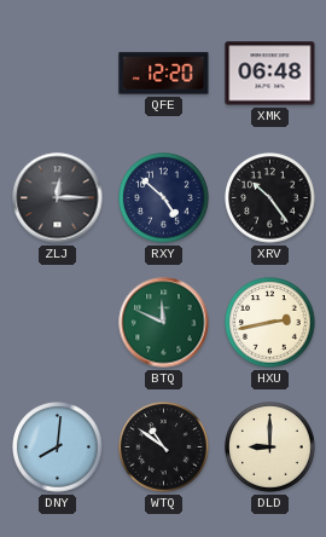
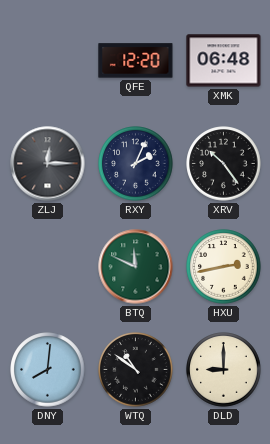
RXY: 4:52 -> 2:04 (136, 164)
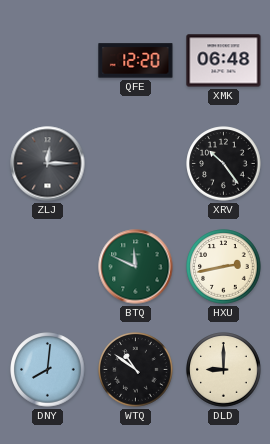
RXY: 2:04 -> none (136, 164)
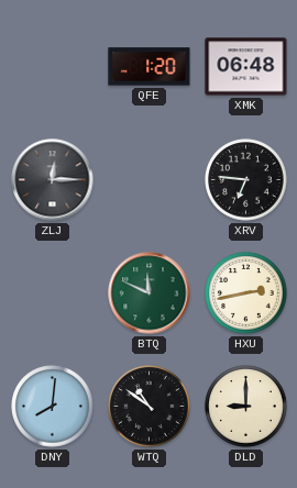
QFE: 12:20 -> 1:20 (150, 67)
XRV: 10:24 -> 6:46 (246, 180)
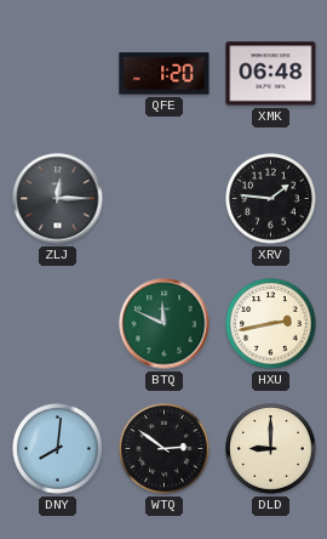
XRV: 6:46 -> 1:46 (271, 199)
WTQ: 10:51 -> 2:51 (165, 449)
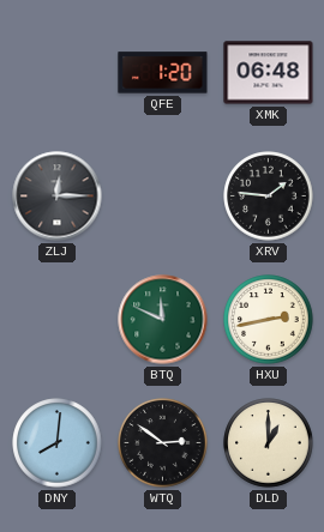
DLD: 9:00 -> 1:00 (269, 443)
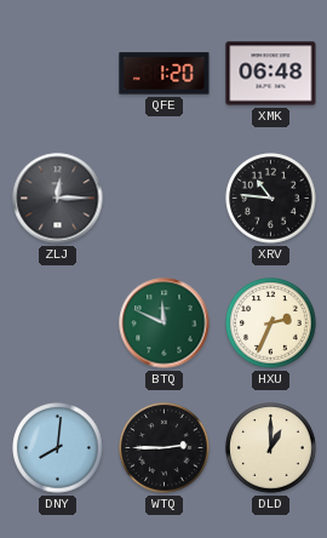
XRV: 1:46 -> 10:46 (271, 199)
HXU: 2:43 -> 2:34 (271, 324)
WTQ: 2:51 -> 2:45 (165, 448)
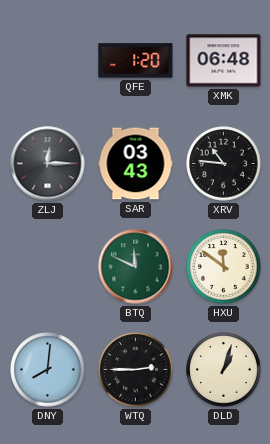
SAR: none -> 03:43 (136, 164)
HXU: 2:34 -> 11:51 (224, 267)
DLD: 1:00 -> 1:03 (224, 370)
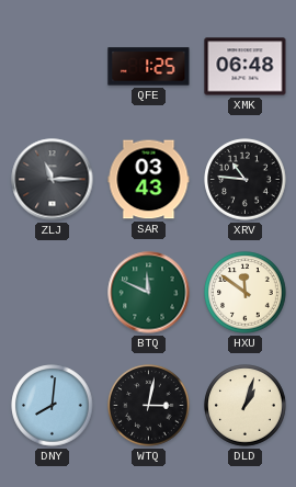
QFE: 1:20 -> 1:25 (149, 67)
ZLJ: 12:15 -> 11:15 (53, 180)
WTQ: 2:45 -> 3:02 (149, 406)
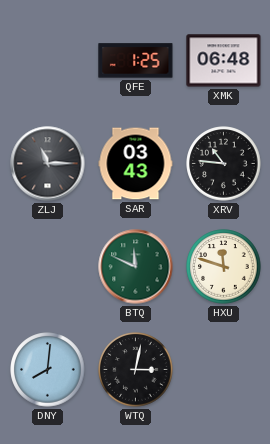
HXU: 11:51 -> 11:48 (224, 267)
DLD: 1:03 -> none (246, 406)
